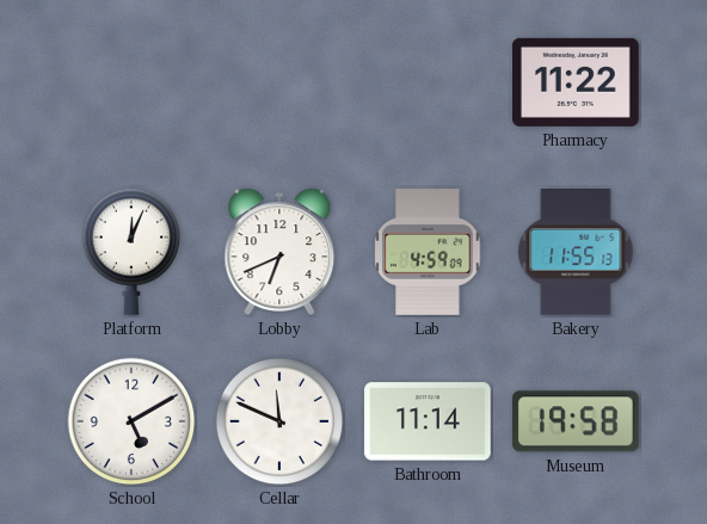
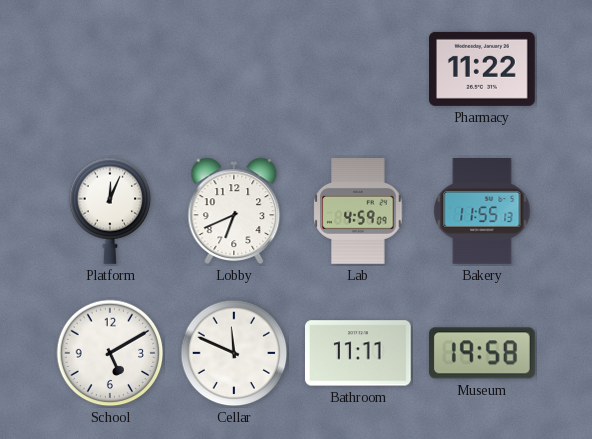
Bathroom: 11:14 -> 11:11 (359, 353)
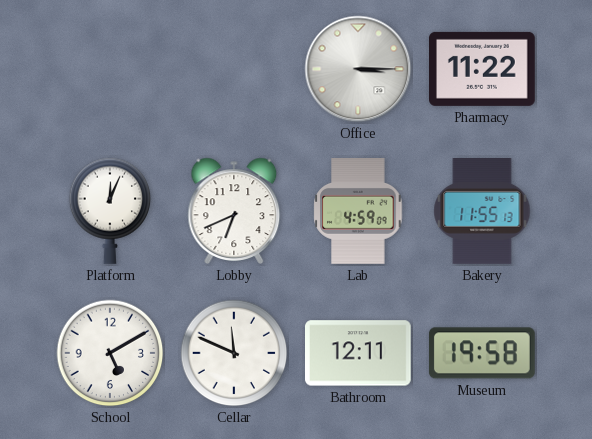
Office: none -> 3:15 (358, 69)
Bathroom: 11:11 -> 12:11 (359, 353)
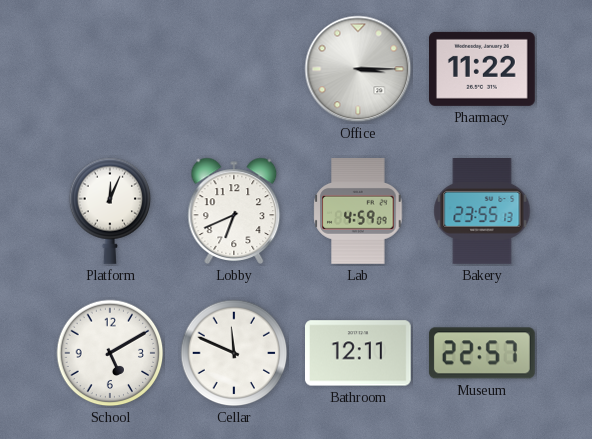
Bakery: 11:55 -> 23:55 (482, 212)
Museum: 19:58 -> 22:57 (482, 353)
